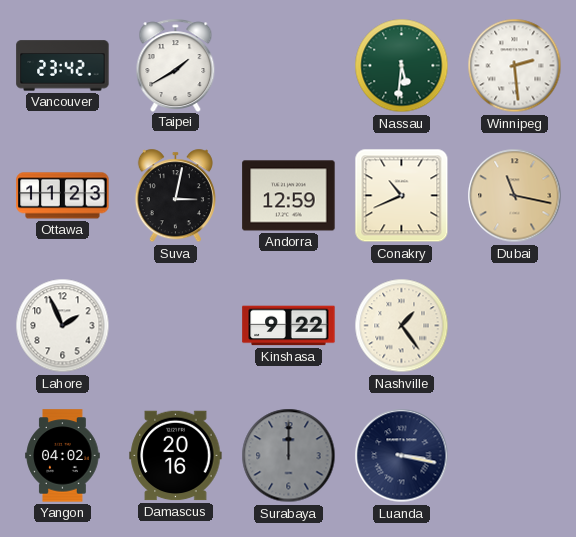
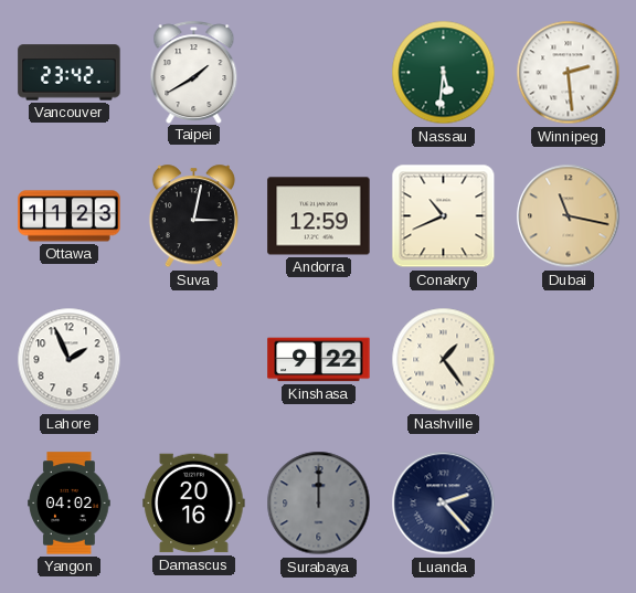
Luanda: 3:17 -> 2:23 (444, 504)
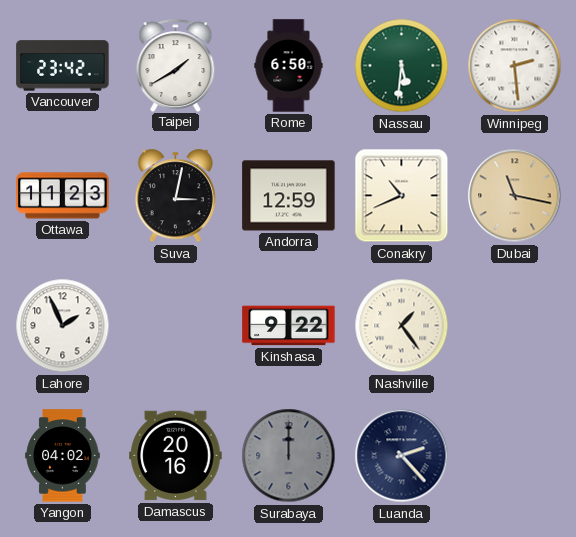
Rome: none -> 6:50 (289, 66)
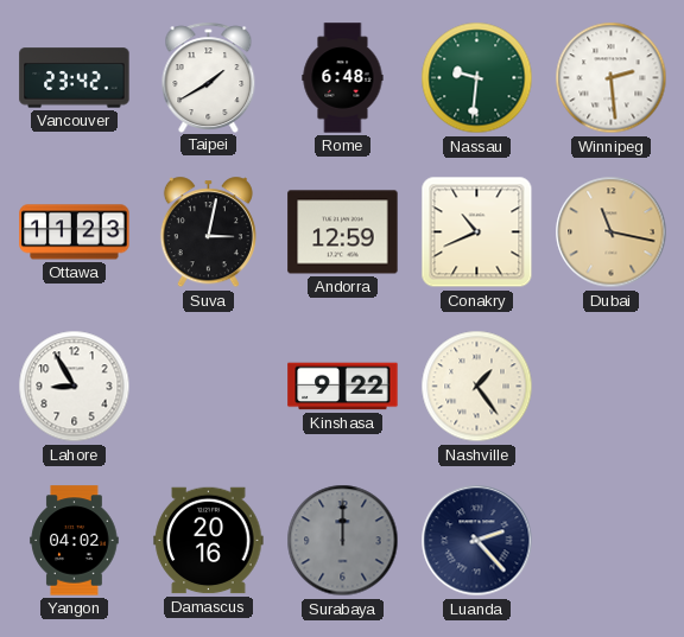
Rome: 6:50 -> 6:48 (343, 78)
Nassau: 5:31 -> 9:31 (477, 78)
Lahore: 1:56 -> 8:55 (75, 387)
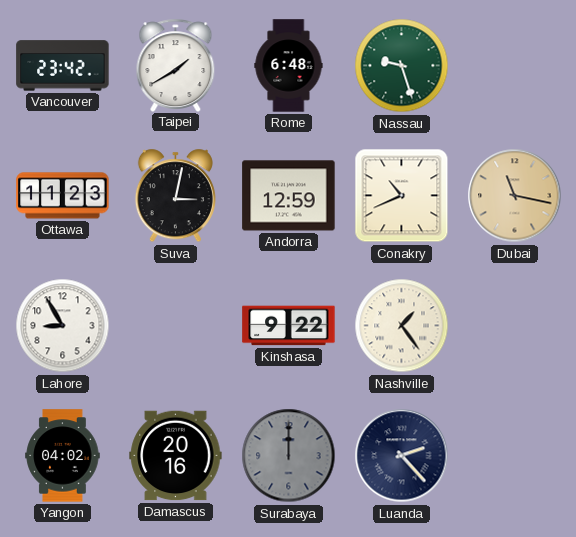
Nassau: 9:31 -> 9:27 (402, 66)
Winnipeg: 2:29 -> none (612, 78)
